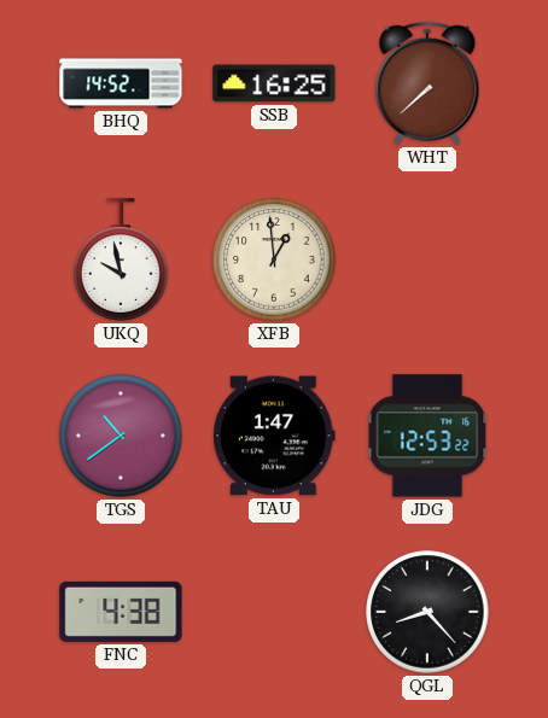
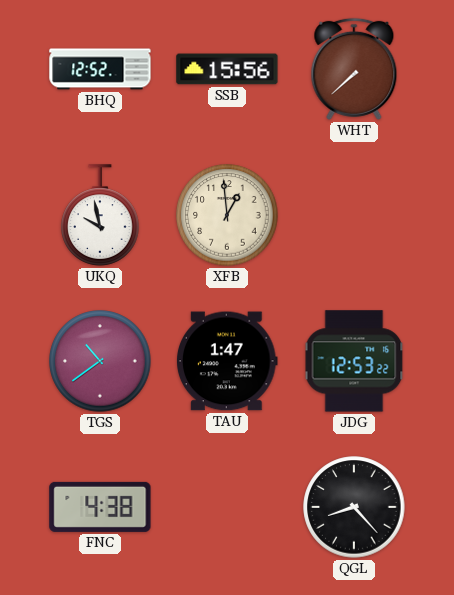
BHQ: 14:52 -> 12:52 (100, 69)
SSB: 16:25 -> 15:56 (227, 69)
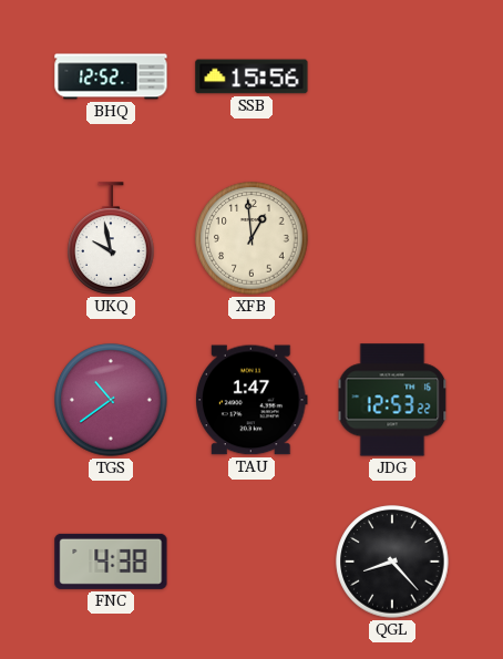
WHT: 7:38 -> none (354, 69)
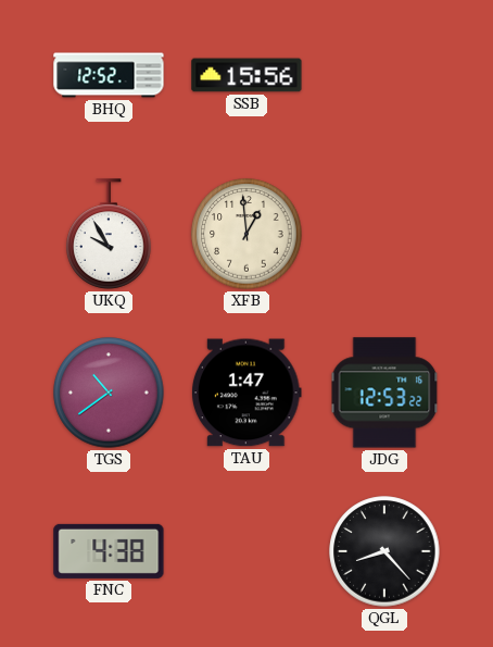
UKQ: 9:58 -> 9:55 (109, 234)
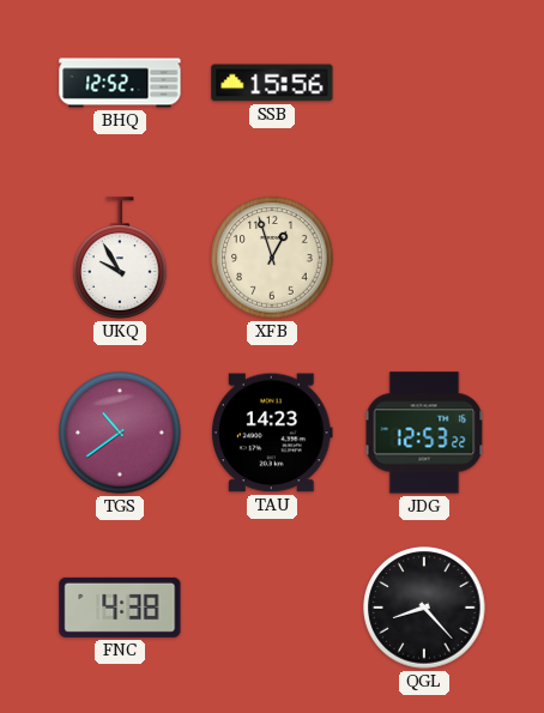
XFB: 12:59 -> 12:57 (272, 258)
TAU: 1:47 -> 14:23 (273, 433)
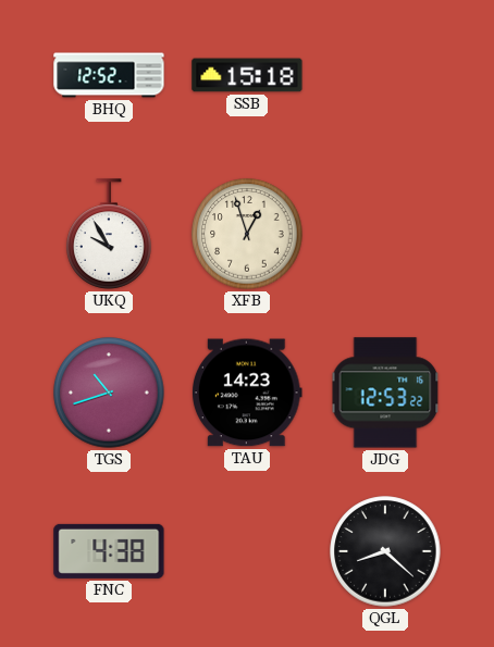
SSB: 15:56 -> 15:18 (247, 75)
TGS: 10:39 -> 10:42 (109, 393)
QGL: 8:23 -> 8:22 (385, 551)
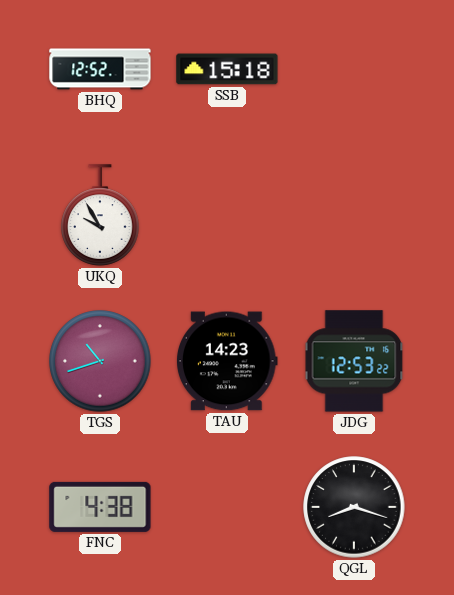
XFB: 12:57 -> none (247, 234)
QGL: 8:22 -> 8:18 (354, 507)
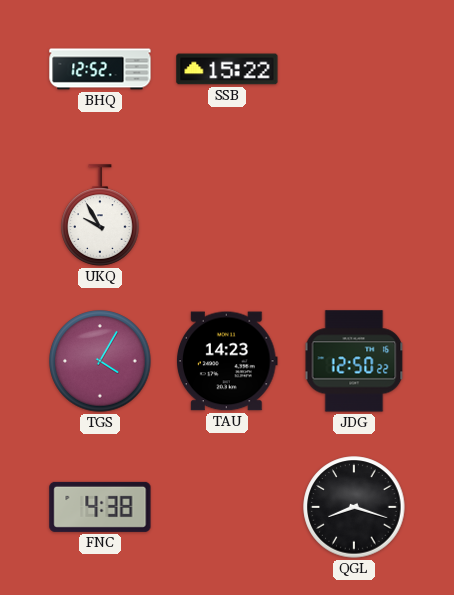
SSB: 15:18 -> 15:22 (227, 69)
TGS: 10:42 -> 4:05 (100, 361)
JDG: 12:53 -> 12:50 (354, 361)
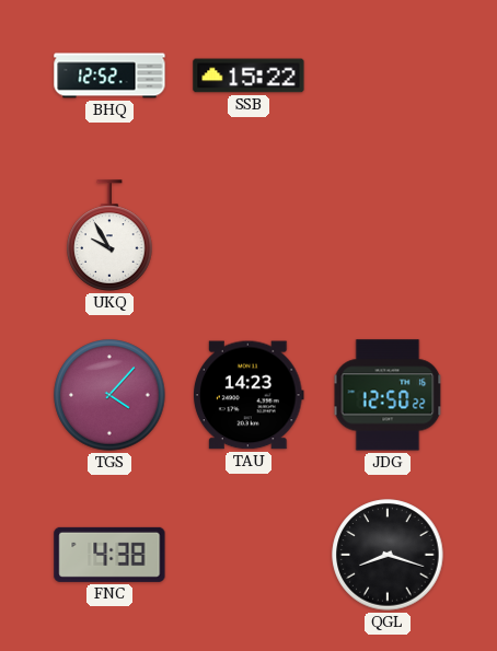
TGS: 4:05 -> 4:07 (109, 395)
